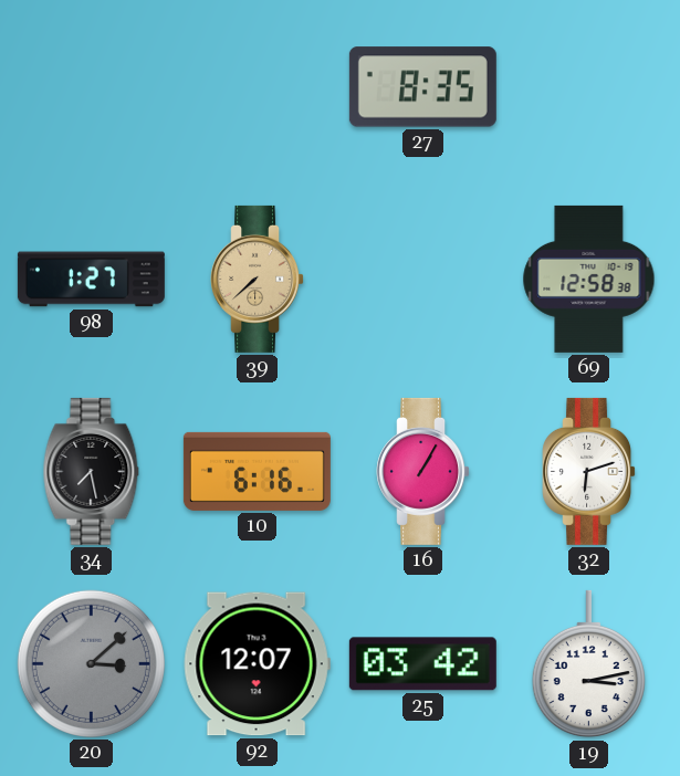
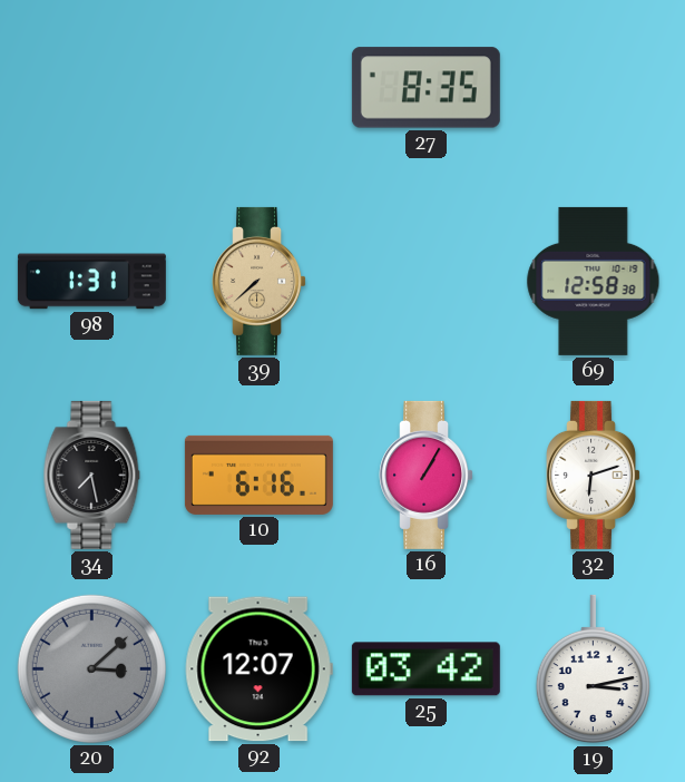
98: 1:27 -> 1:31 (91, 282)
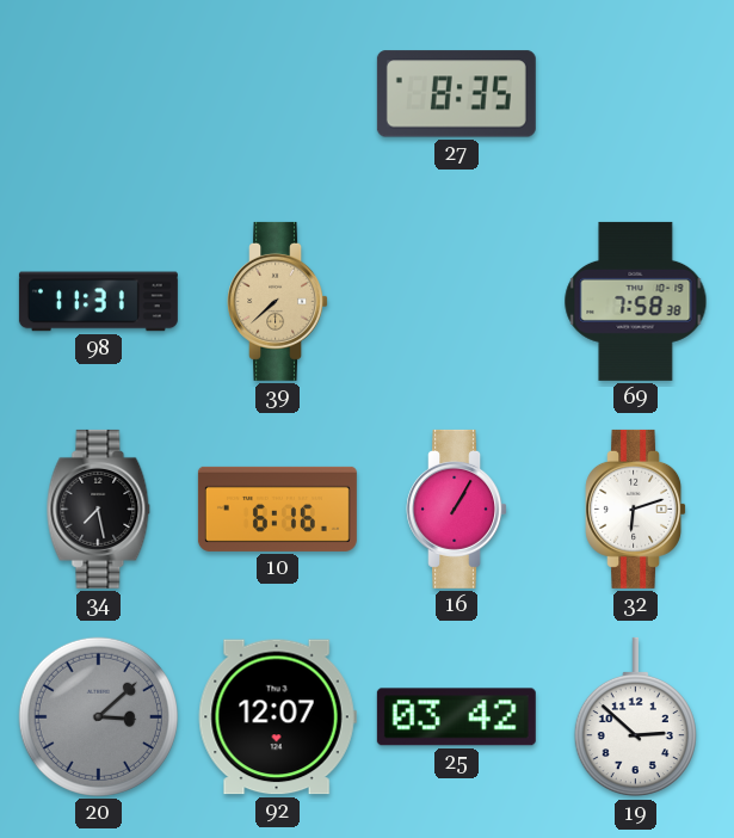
98: 1:31 -> 11:31 (98, 302)
69: 12:58 -> 7:58 (636, 301)
19: 3:13 -> 2:52 (635, 717)
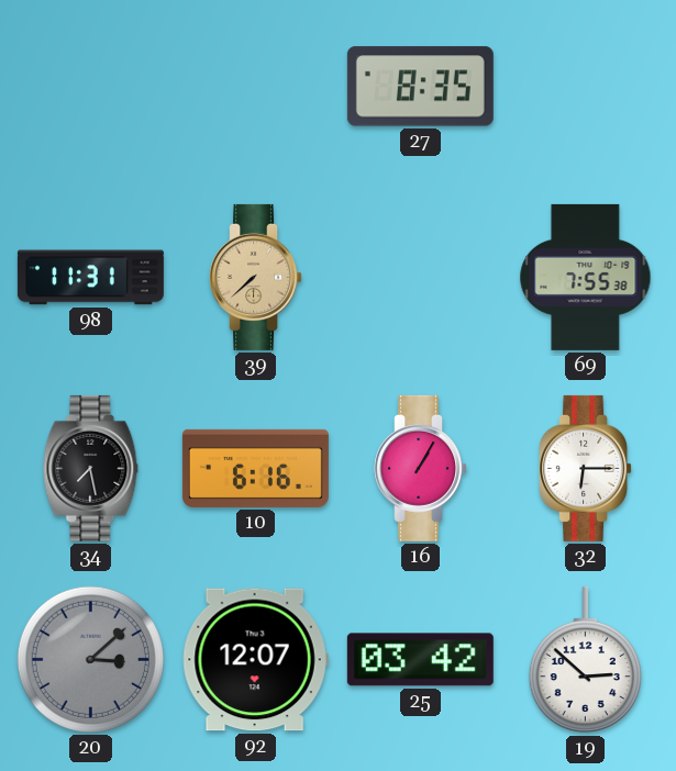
69: 7:58 -> 7:55 (586, 277)
32: 6:12 -> 6:15 (586, 468)
